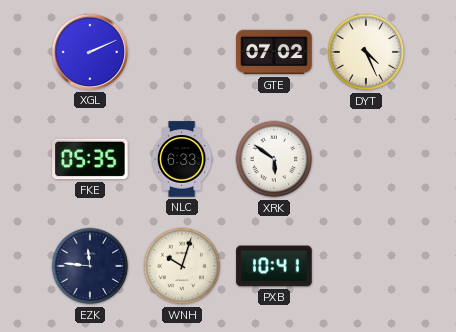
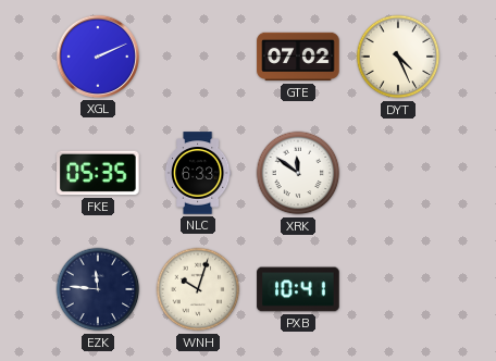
XRK: 5:51 -> 11:51 (298, 173)
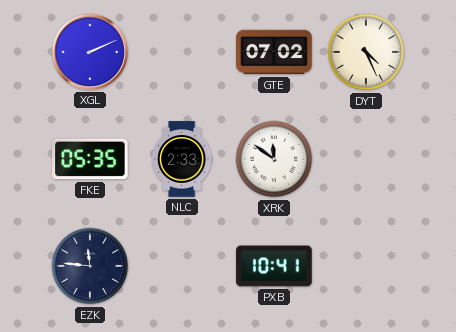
NLC: 6:33 -> 2:33 (182, 159)
WNH: 10:03 -> none (198, 289)
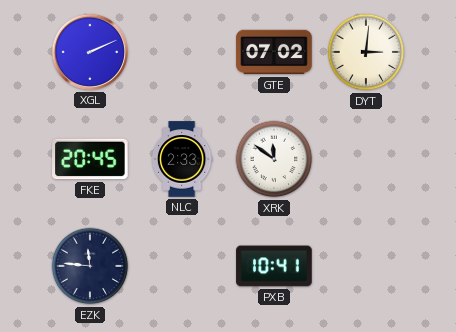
DYT: 4:26 -> 3:01 (366, 52)
FKE: 05:35 -> 20:45 (90, 159)
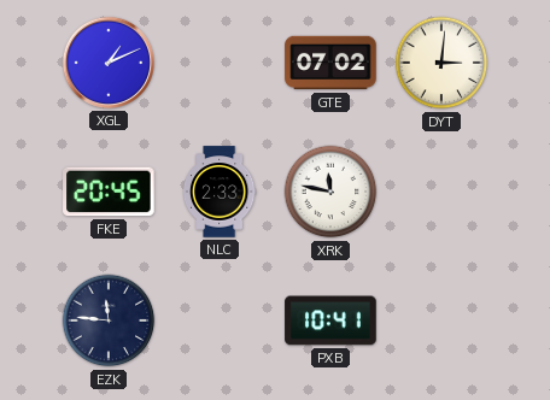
XGL: 2:11 -> 1:11 (109, 63)
XRK: 11:51 -> 11:47 (330, 192)
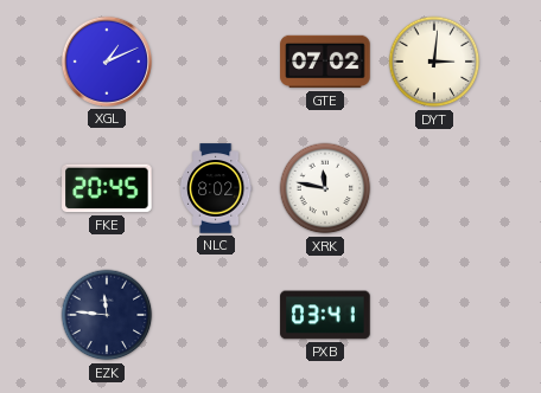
NLC: 2:33 -> 8:02 (216, 188)
PXB: 10:41 -> 03:41 (325, 315)
